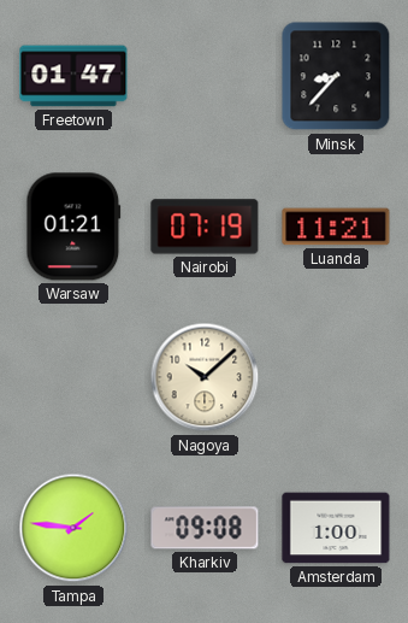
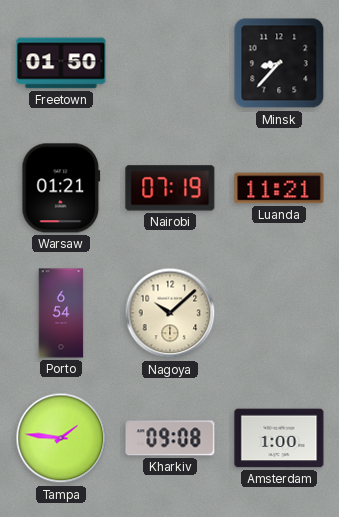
Freetown: 01:47 -> 01:50 (61, 63)
Porto: none -> 6:54 (61, 313)
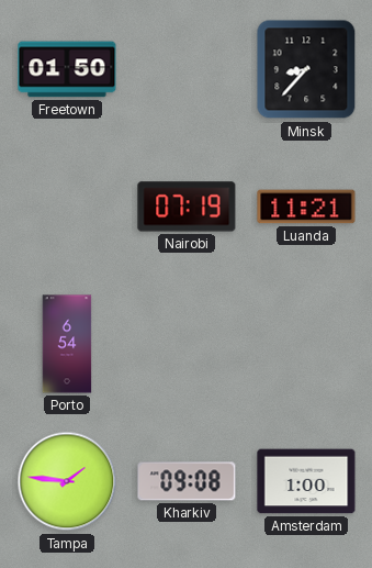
Warsaw: 01:21 -> none (61, 188)
Nagoya: 10:08 -> none (170, 313)
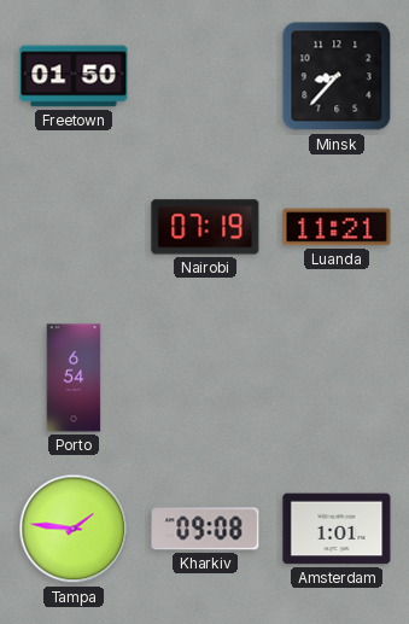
Amsterdam: 1:00 -> 1:01 (337, 529)
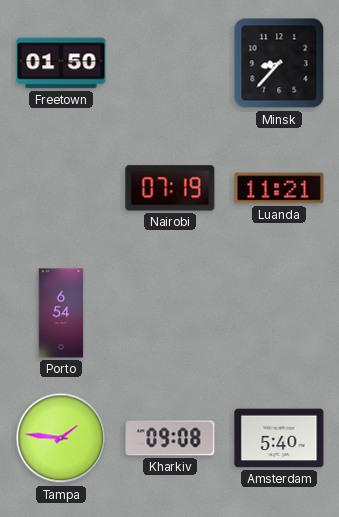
Amsterdam: 1:01 -> 5:40 (279, 438)
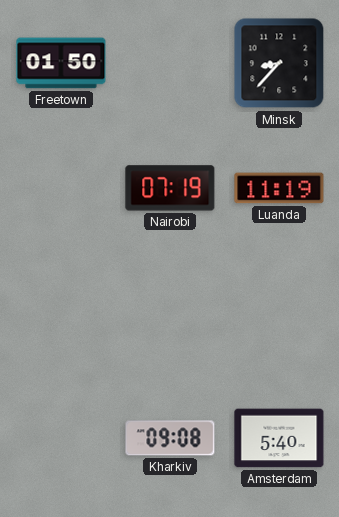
Luanda: 11:21 -> 11:19 (279, 188)
Porto: 6:54 -> none (61, 313)
Tampa: 1:46 -> none (61, 438)
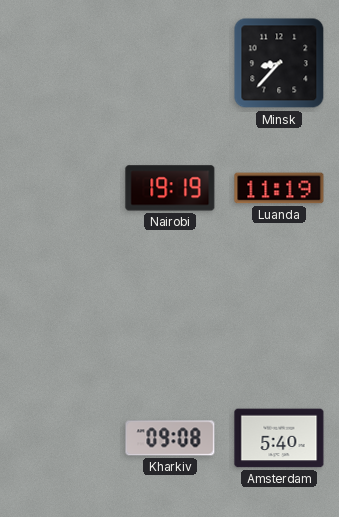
Freetown: 01:50 -> none (61, 63)
Nairobi: 07:19 -> 19:19 (170, 188)
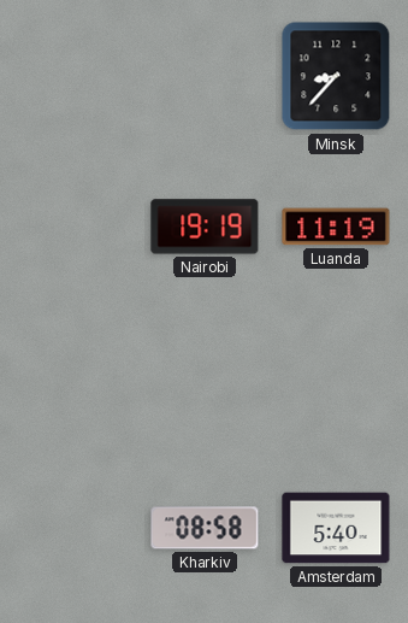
Kharkiv: 09:08 -> 08:58 (205, 528)
